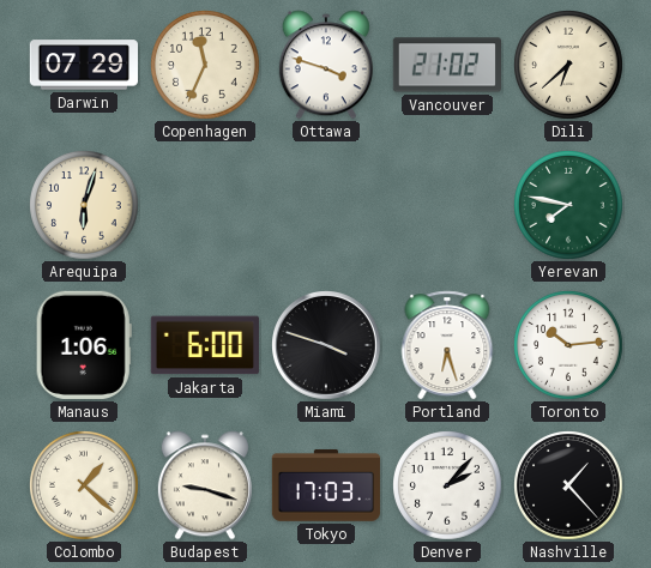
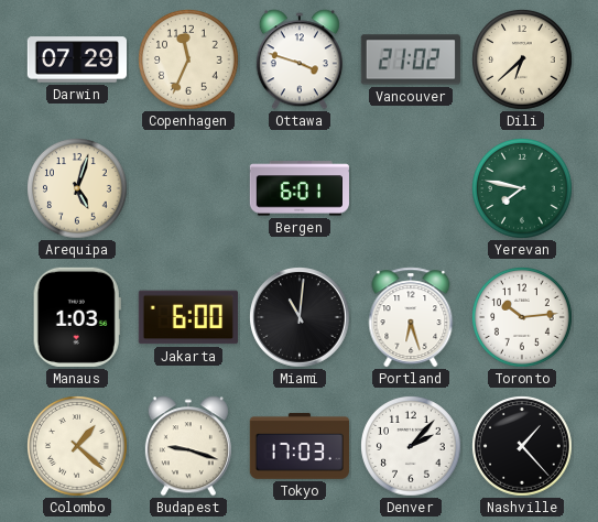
Arequipa: 6:03 -> 5:03 (78, 189)
Bergen: none -> 6:01 (300, 188)
Manaus: 1:06 -> 1:03 (77, 317)
Miami: 3:48 -> 11:01 (301, 318)
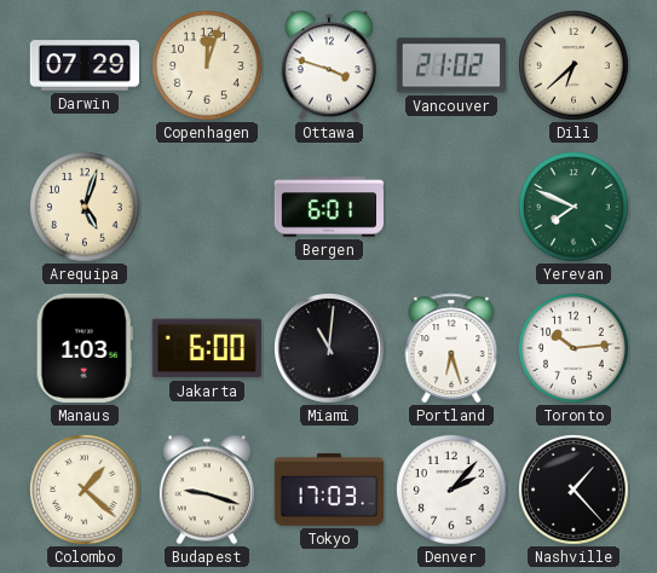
Copenhagen: 11:34 -> 12:03 (208, 66)
Yerevan: 7:47 -> 7:49 (575, 208)
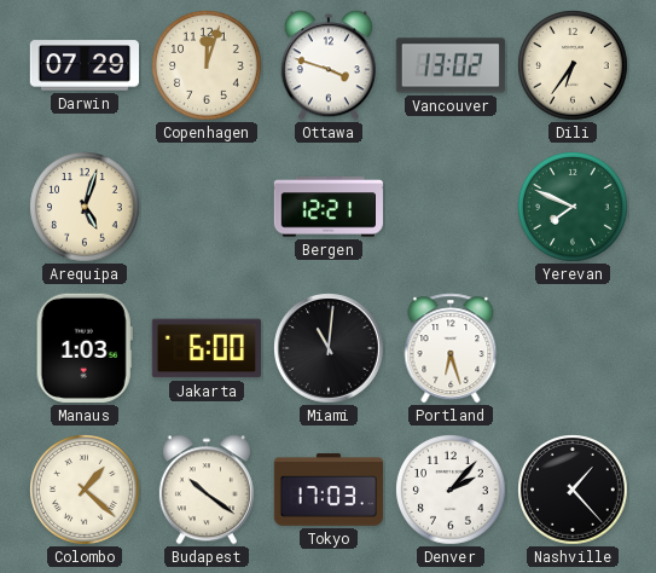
Vancouver: 21:02 -> 13:02 (451, 65)
Dili: 6:38 -> 6:36 (574, 66)
Bergen: 6:01 -> 12:21 (329, 207)
Toronto: 10:14 -> none (575, 349)
Budapest: 9:18 -> 10:21 (207, 490)
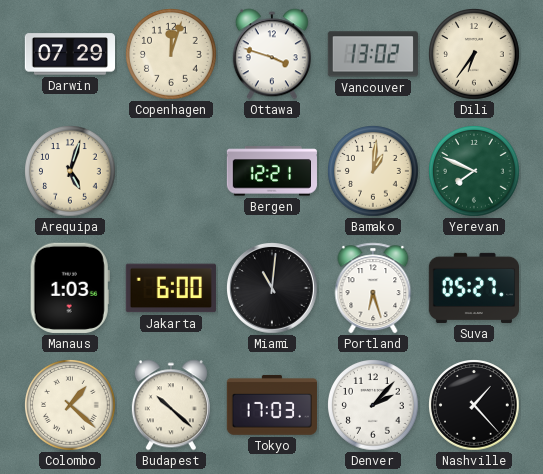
Bamako: none -> 1:01 (374, 172)
Suva: none -> 05:27 (473, 288)
Budapest: 10:21 -> 10:22 (171, 405)
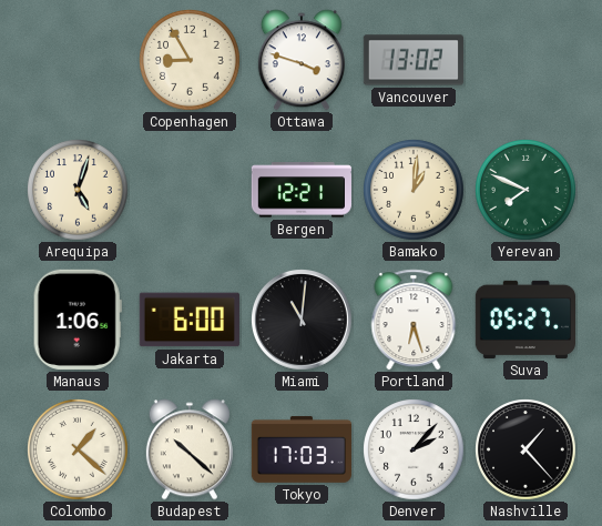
Darwin: 07:29 -> none (69, 54)
Copenhagen: 12:03 -> 8:55 (191, 61)
Dili: 6:36 -> none (475, 55)
Manaus: 1:03 -> 1:06 (78, 320)
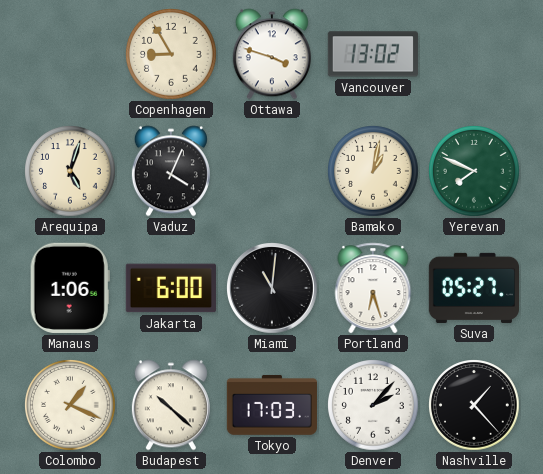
Vaduz: none -> 4:04 (171, 171)
Bergen: 12:21 -> none (302, 190)
Bamako: 1:01 -> 1:02 (374, 172)
Colombo: 1:22 -> 1:19 (71, 406)
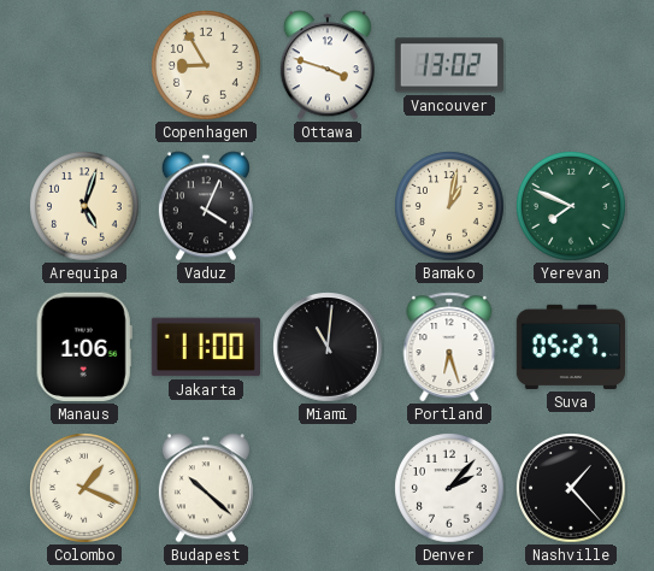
Jakarta: 6:00 -> 11:00 (206, 347)
Tokyo: 17:03 -> none (272, 405)
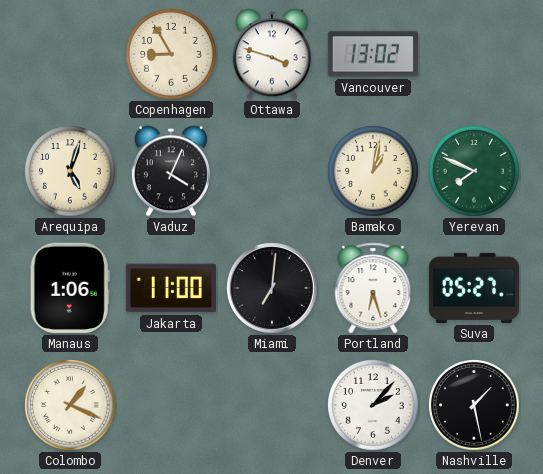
Miami: 11:01 -> 7:01 (273, 289)
Budapest: 10:22 -> none (206, 488)
Nashville: 1:23 -> 1:28 (475, 406)
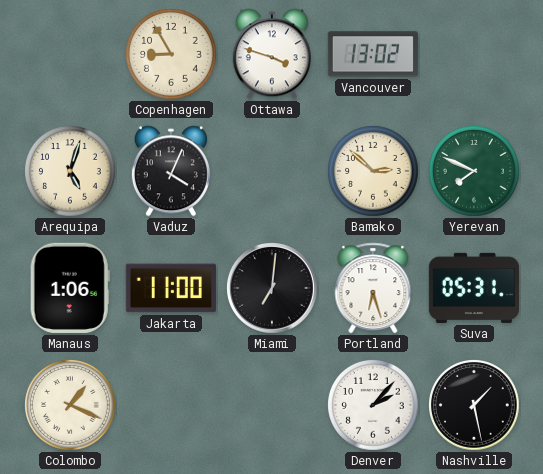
Bamako: 1:02 -> 2:52 (374, 172)
Suva: 05:27 -> 05:31 (473, 288)
